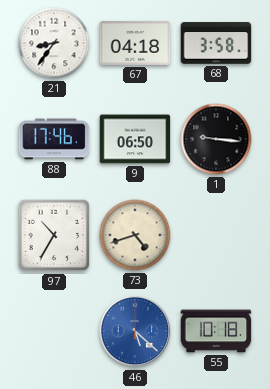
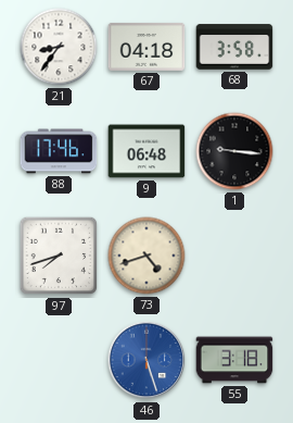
9: 06:50 -> 06:48 (146, 151)
97: 10:35 -> 7:42 (59, 256)
46: 5:22 -> 5:27 (146, 360)
55: 10:18 -> 3:18 (234, 360)
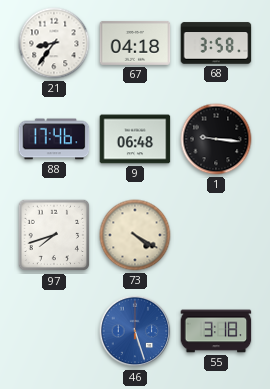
73: 4:42 -> 4:20 (135, 235)
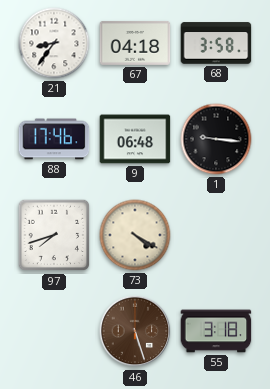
46 dial: blue -> brown (135, 331)
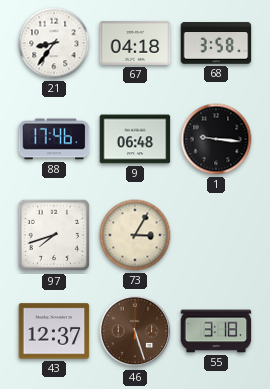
73: 4:20 -> 3:05 (135, 235)
43: none -> 12:37 (54, 331)
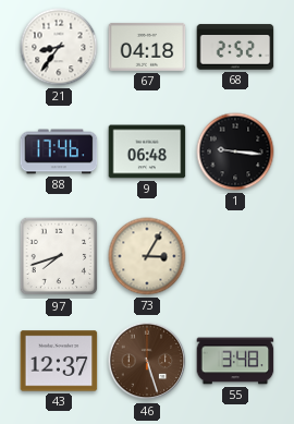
68: 3:58 -> 2:52 (235, 47)
55: 3:18 -> 3:48 (235, 361)
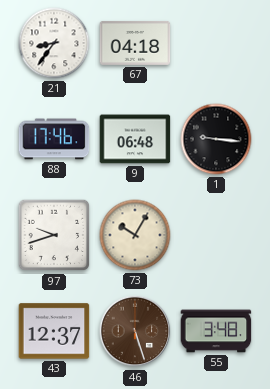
68: 2:52 -> none (235, 47)
97: 7:42 -> 9:42 (54, 235)
73: 3:05 -> 10:05 (135, 235)
